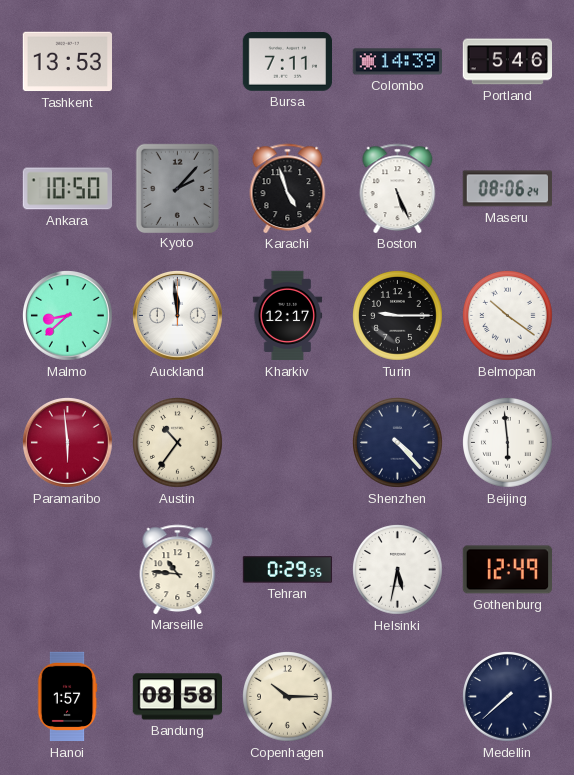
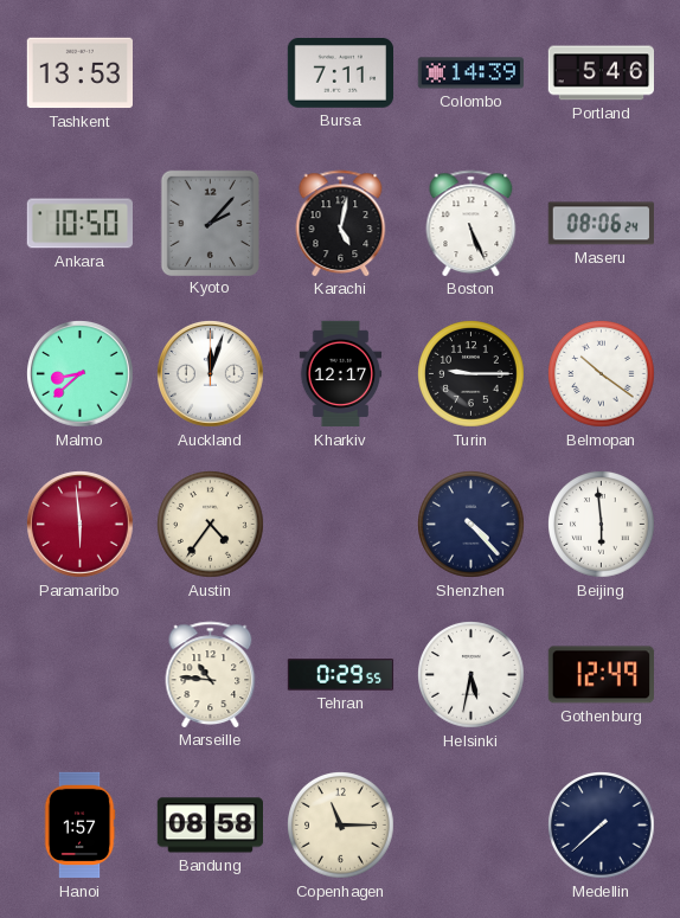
Karachi: 4:57 -> 5:02 (341, 223)
Auckland: 11:59 -> 12:03 (211, 374)
Austin: 10:36 -> 4:36 (211, 525)
Copenhagen: 10:15 -> 11:15 (341, 826)
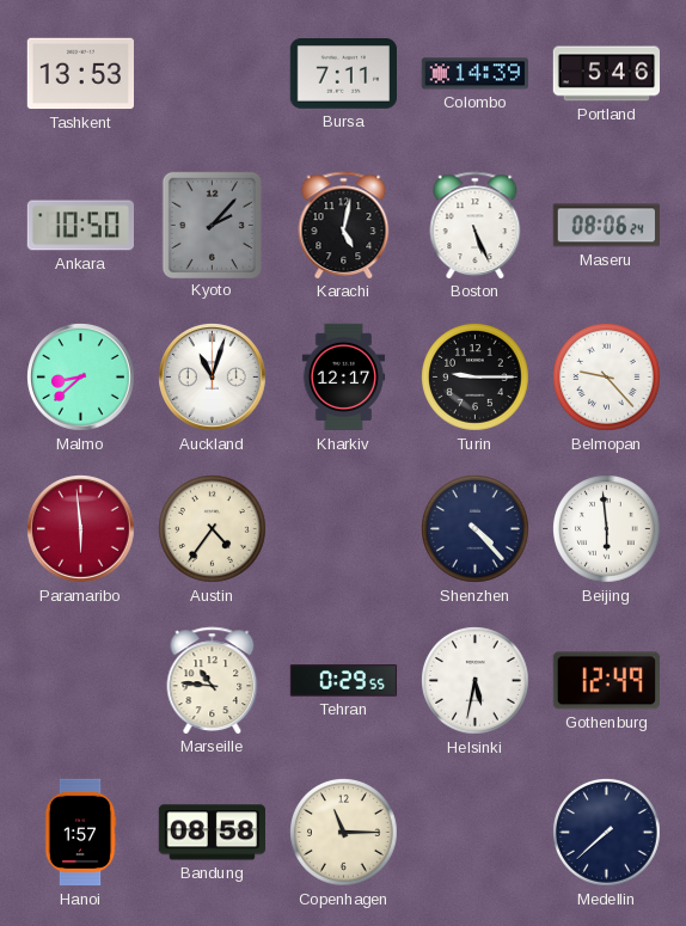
Auckland: 12:03 -> 11:03 (213, 378)
Belmopan: 10:21 -> 9:23 (607, 378)
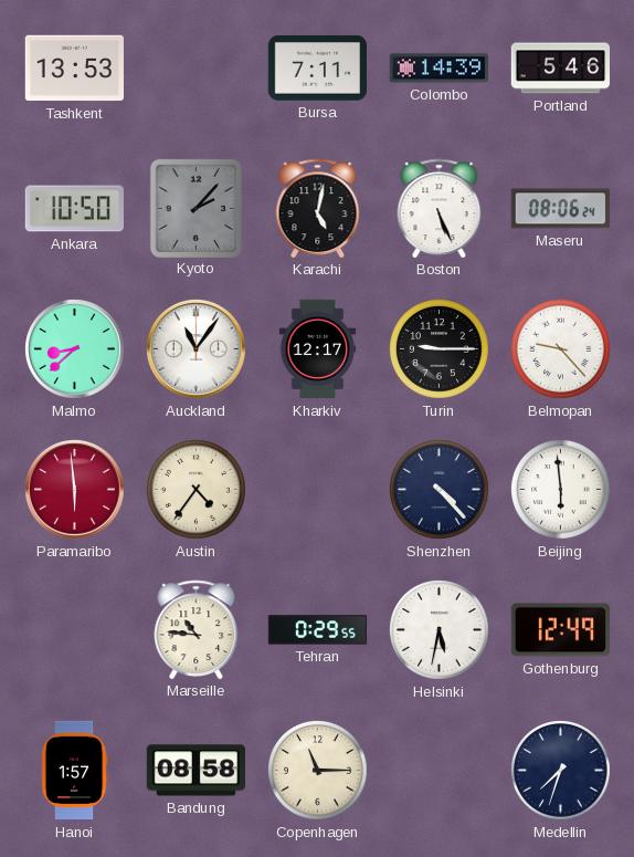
Auckland: 11:03 -> 11:06 (197, 349)
Medellin: 7:38 -> 7:33 (561, 771)
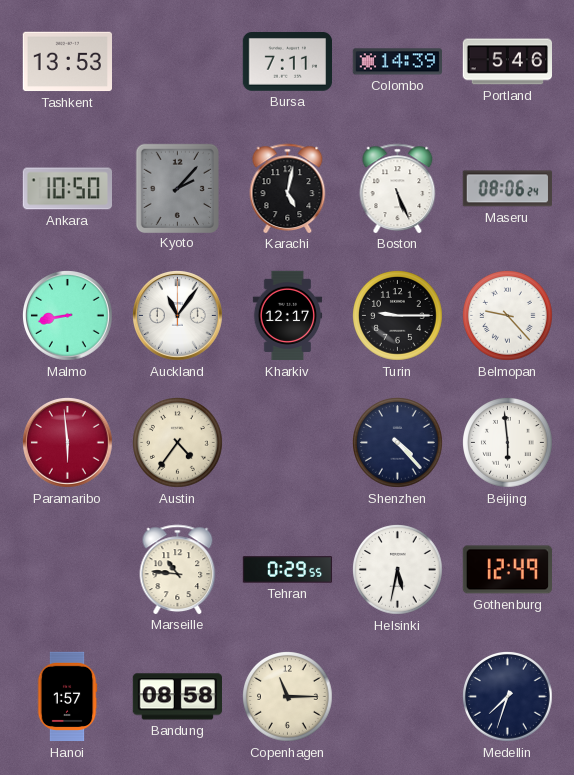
Malmo: 8:38 -> 8:43 (68, 316)
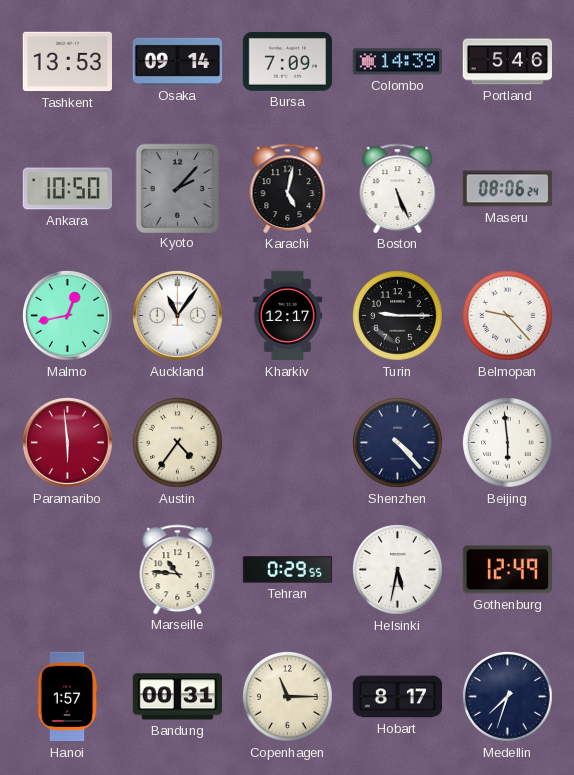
Osaka: none -> 09:14 (177, 61)
Bursa: 7:11 -> 7:09 (287, 62)
Malmo: 8:43 -> 12:43 (68, 316)
Bandung: 08:58 -> 00:31 (177, 697)
Hobart: none -> 8:17 (398, 697)
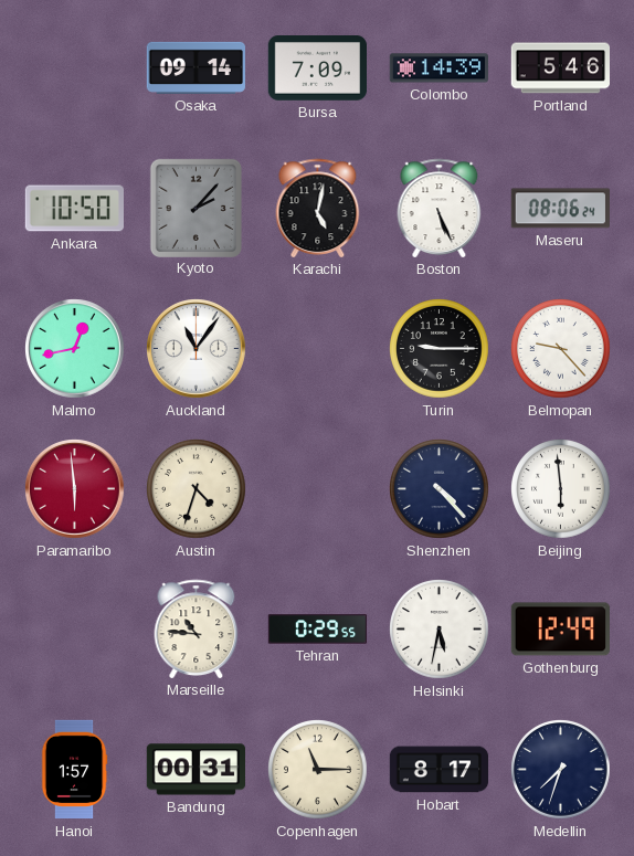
Tashkent: 13:53 -> none (67, 62)
Kharkiv: 12:17 -> none (288, 316)
Austin: 4:36 -> 4:33 (197, 489)
